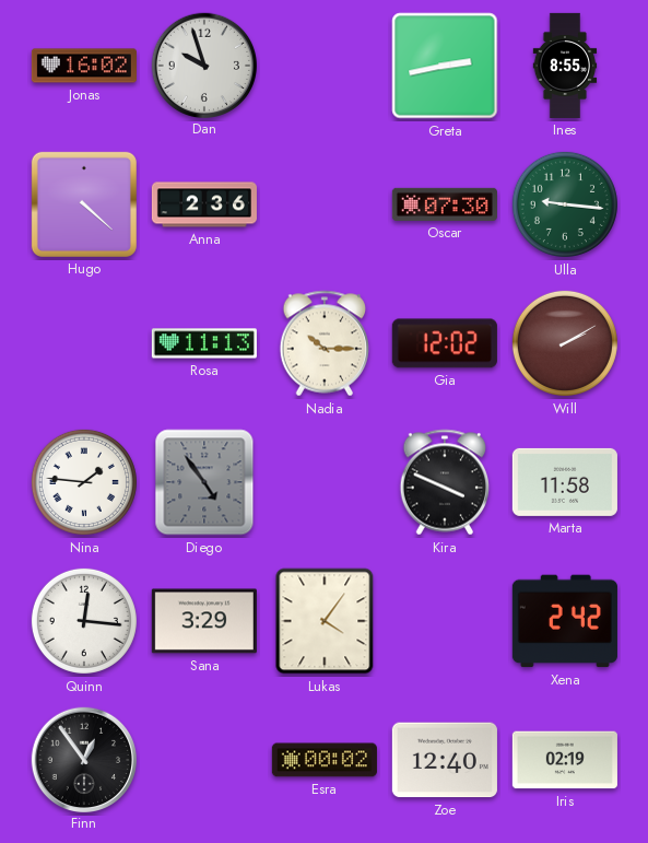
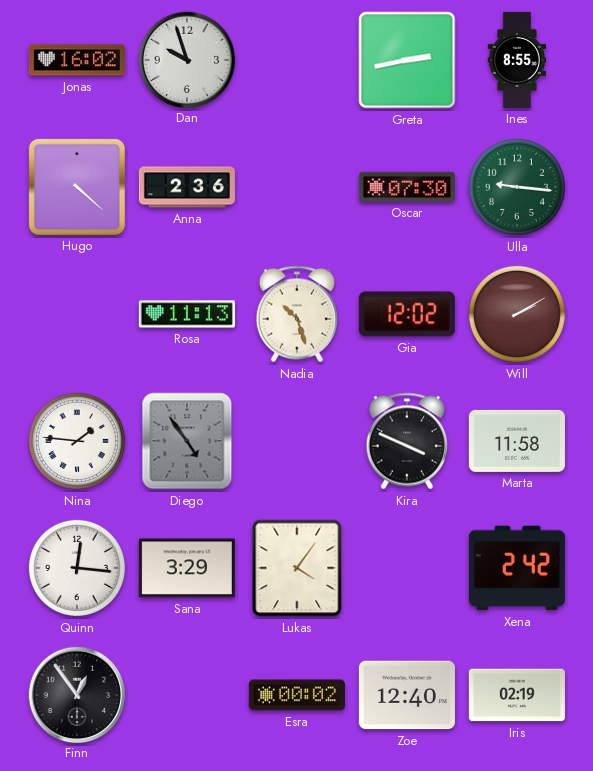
Nadia: 10:15 -> 10:27 (296, 314)
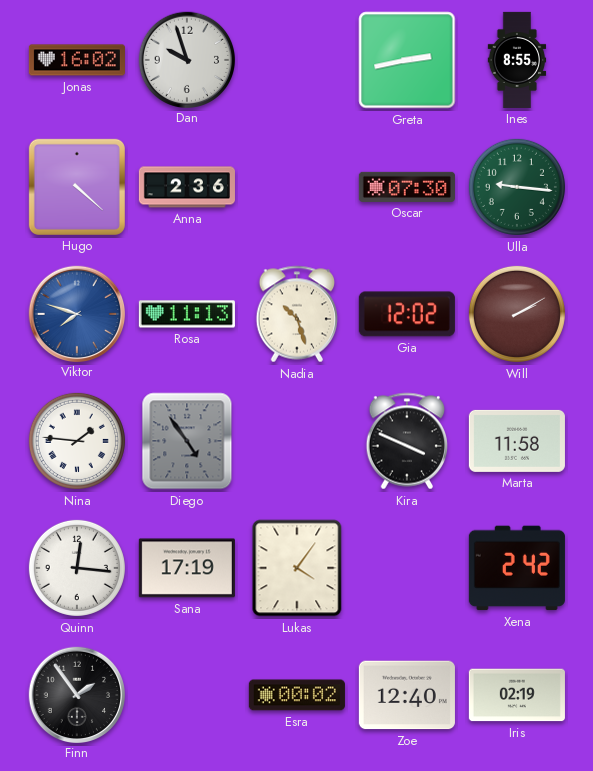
Viktor: none -> 7:48 (76, 313)
Sana: 3:29 -> 17:19 (187, 568)
Finn: 12:54 -> 1:54 (76, 694)
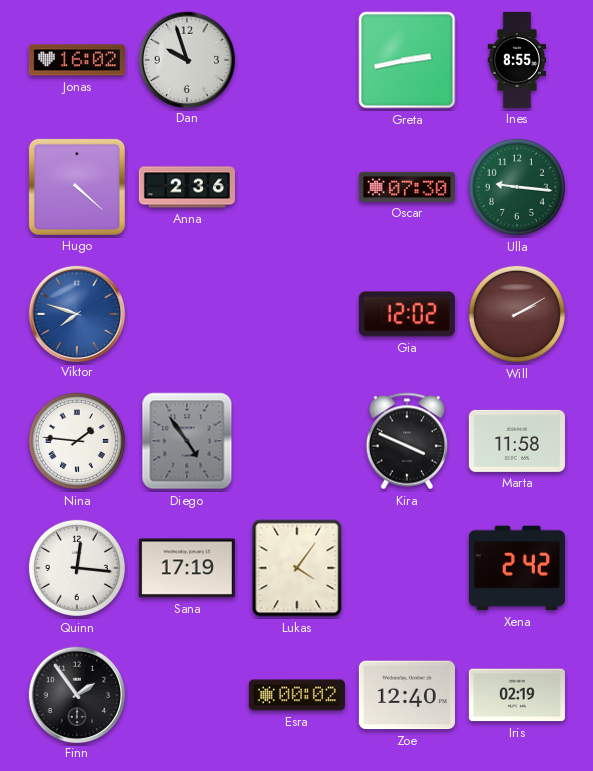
Rosa: 11:13 -> none (187, 314)
Nadia: 10:27 -> none (296, 314)
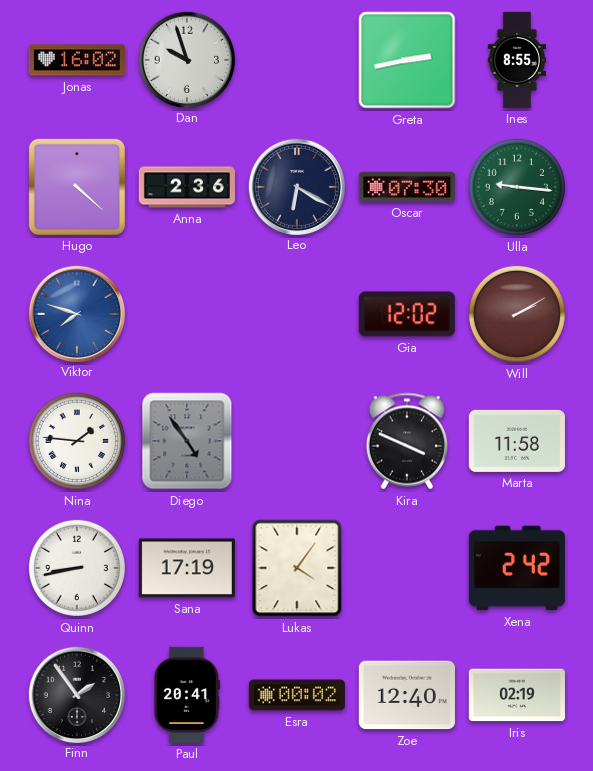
Leo: none -> 6:20 (296, 186)
Quinn: 12:16 -> 8:43 (77, 568)
Paul: none -> 20:41 (186, 695)
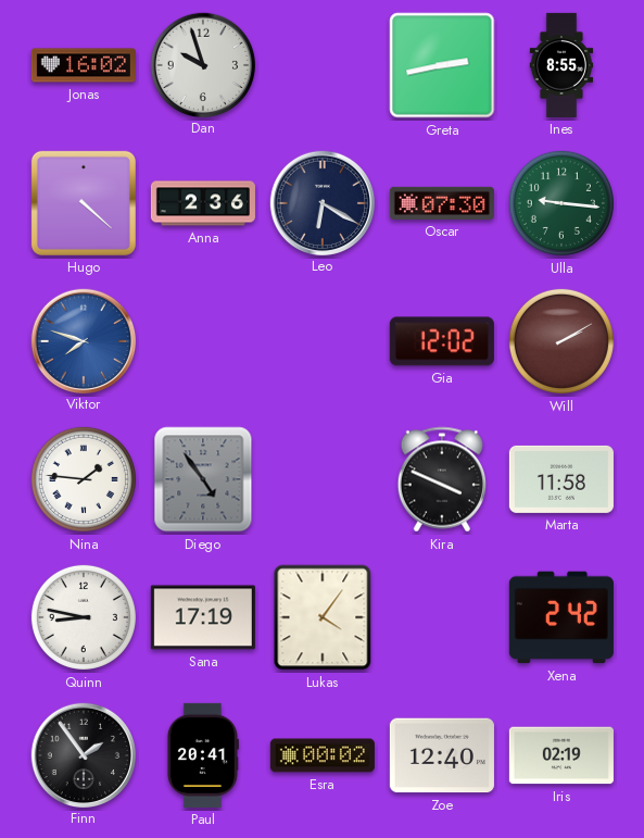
Quinn: 8:43 -> 8:47 (84, 617)
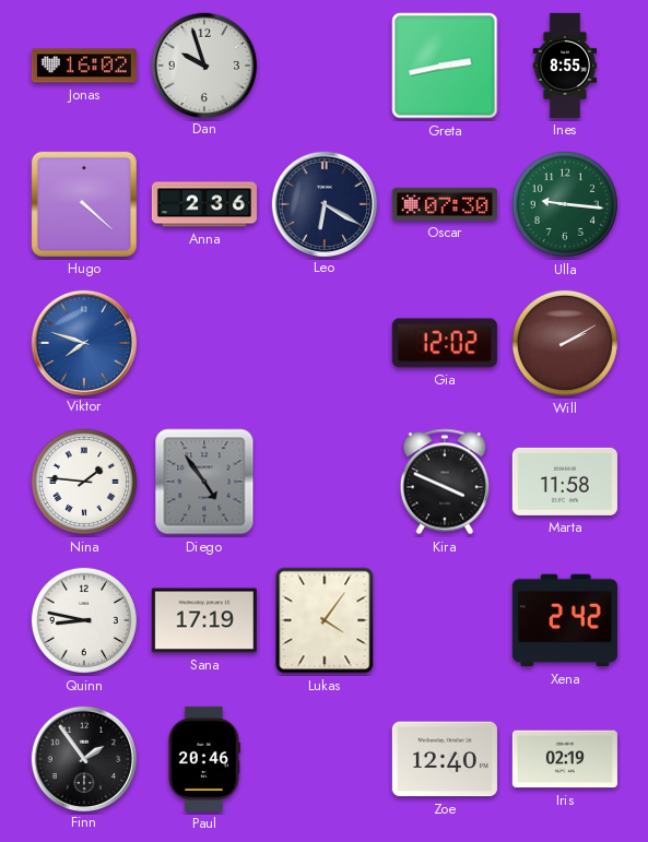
Paul: 20:41 -> 20:46 (203, 759)
Esra: 00:02 -> none (323, 755)
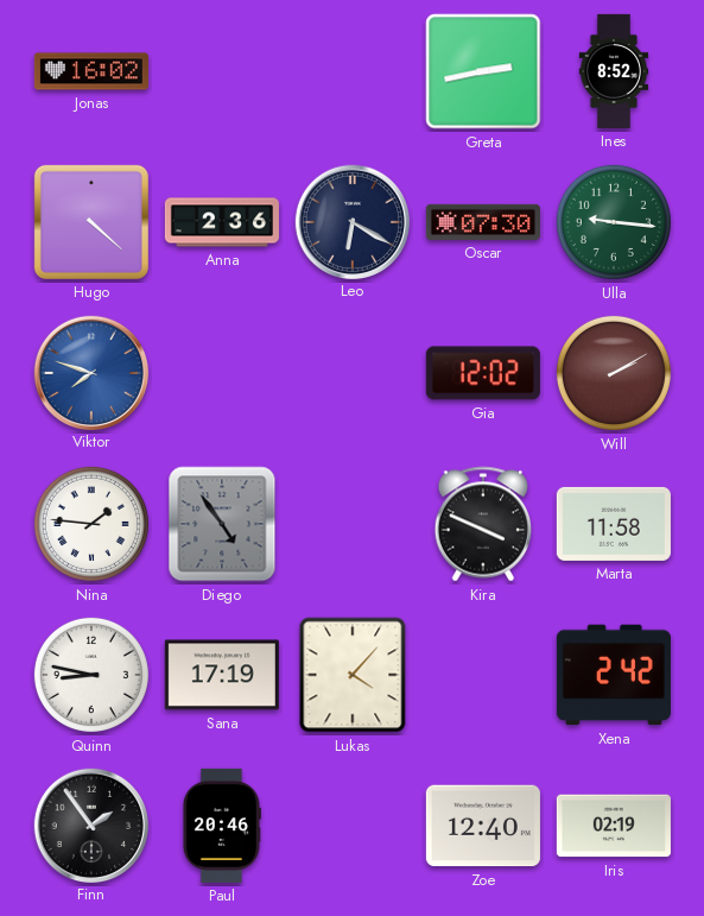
Dan: 9:57 -> none (203, 64)
Ines: 8:55 -> 8:52 (614, 71)
Lukas: 4:06 -> 4:07 (353, 675)
